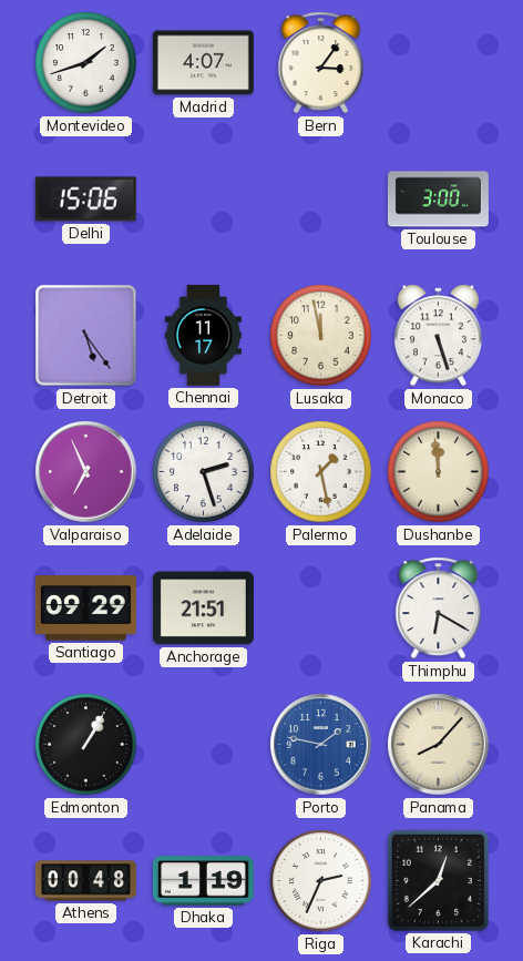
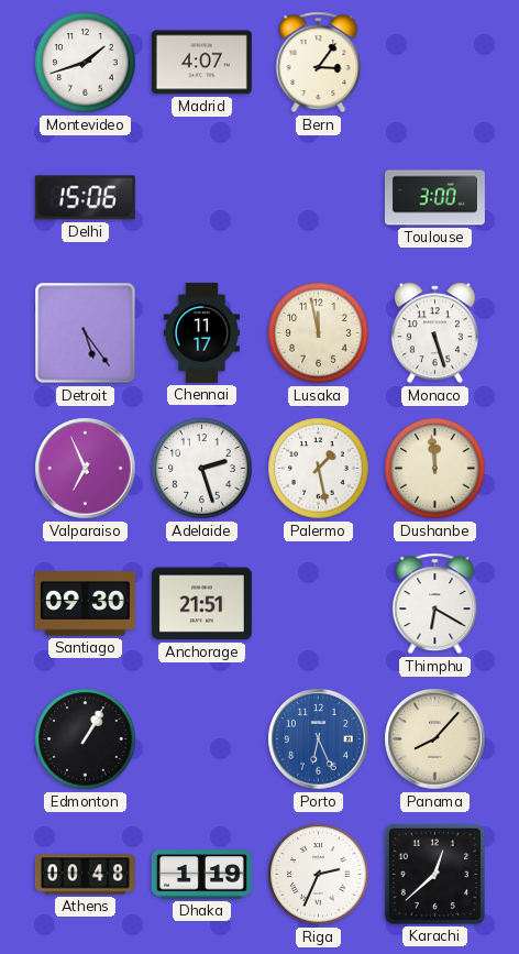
Santiago: 09:29 -> 09:30 (85, 604)
Porto: 1:47 -> 6:26 (319, 739)
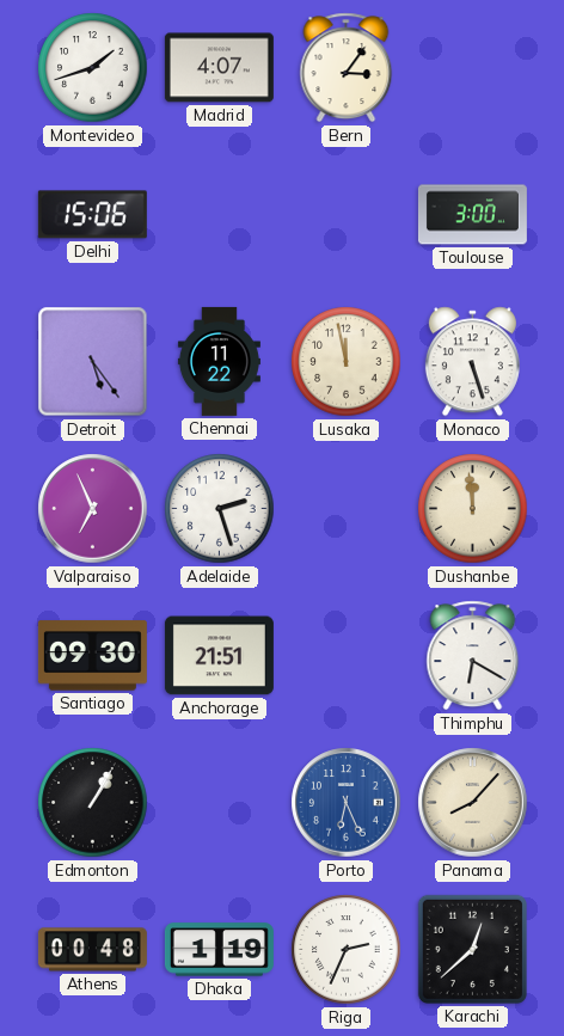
Chennai: 11:17 -> 11:22 (219, 361)
Palermo: 1:28 -> none (319, 469)
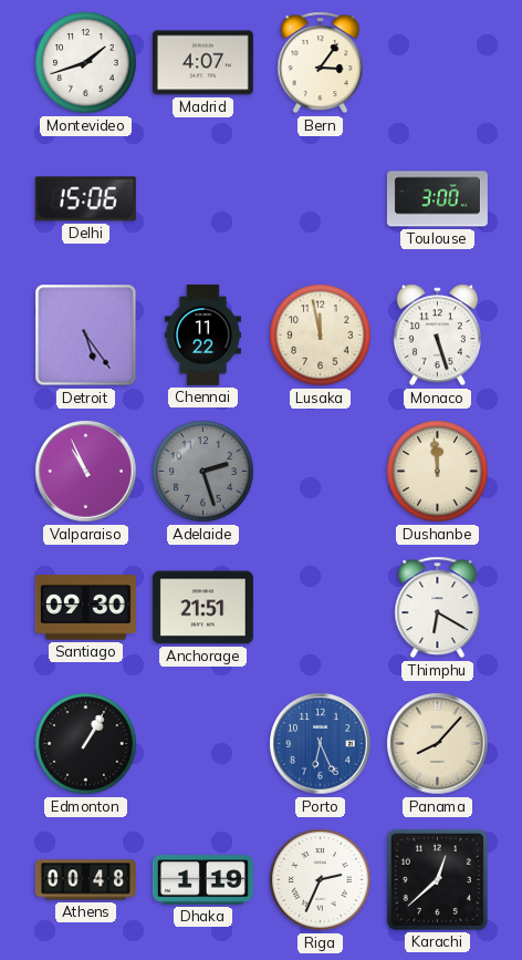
Valparaiso: 6:56 -> 10:56 (86, 472)
Adelaide dial: white -> grey (203, 472)
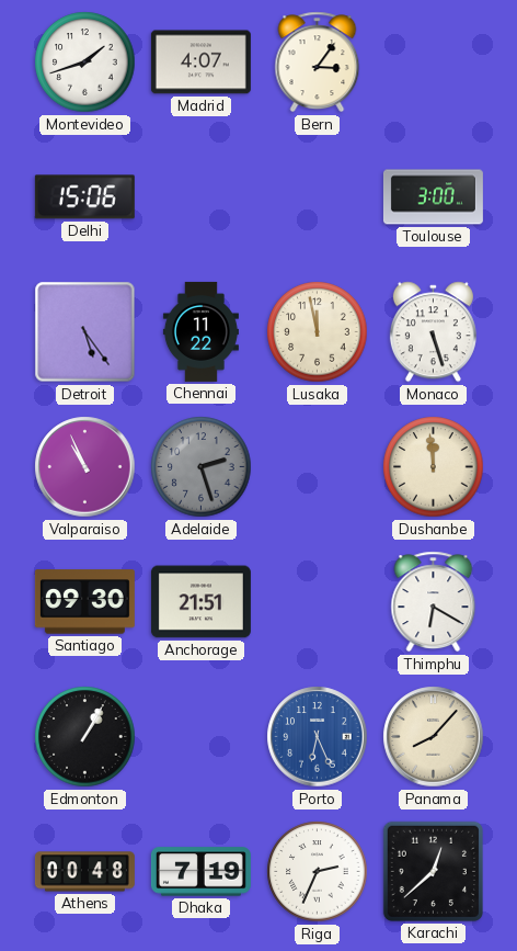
Dhaka: 1:19 -> 7:19 (200, 872)
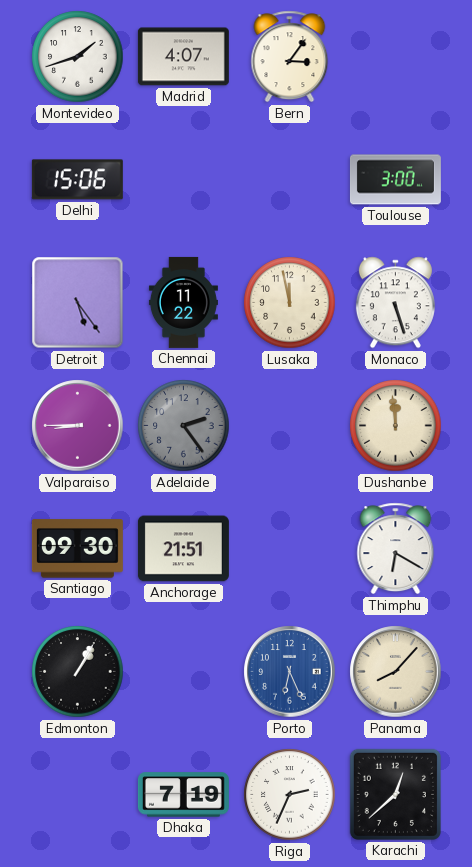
Valparaiso: 10:56 -> 8:45 (78, 426)
Adelaide: 2:27 -> 2:24 (184, 426)
Athens: 00:48 -> none (84, 872)
